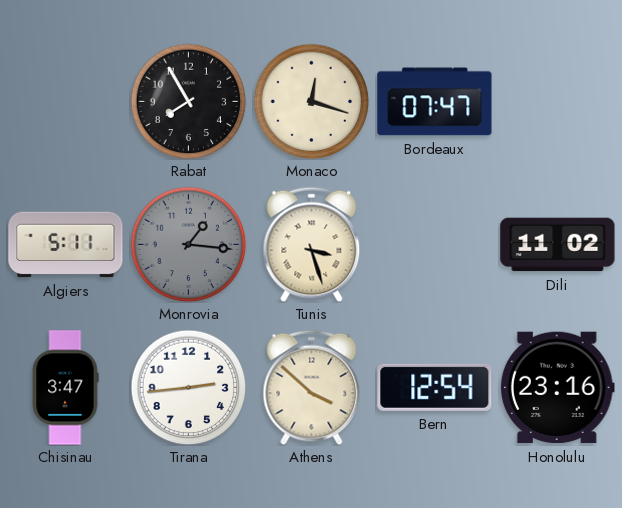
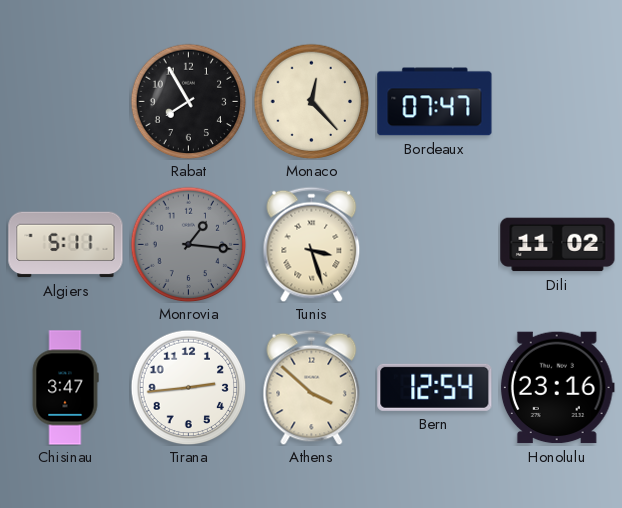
Monaco: 12:18 -> 12:23 (311, 101)
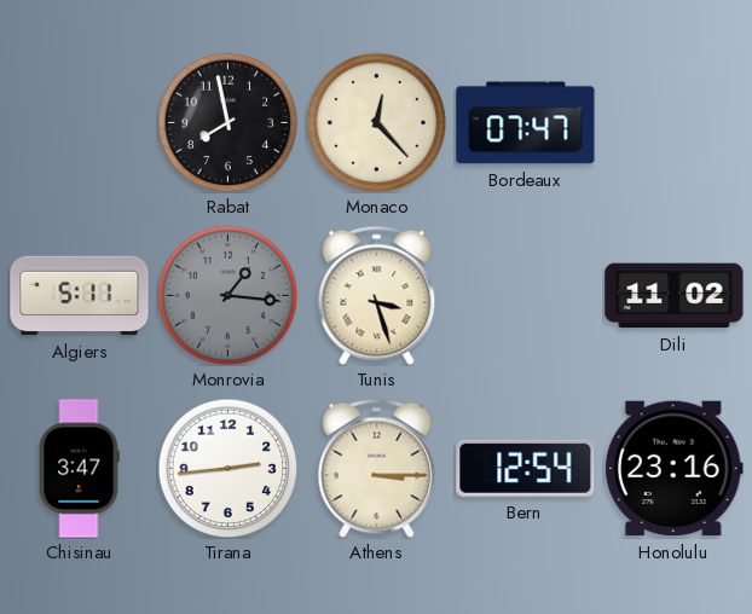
Rabat: 7:55 -> 7:58 (227, 122)
Athens: 3:52 -> 3:15 (377, 468)
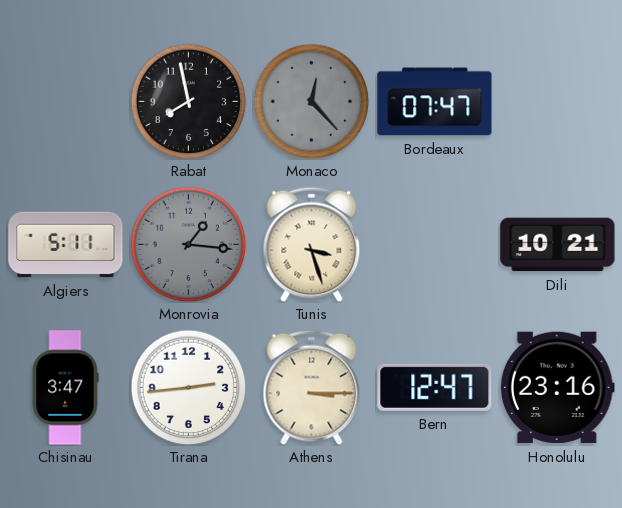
Monaco dial: cream -> grey (311, 101)
Dili: 11:02 -> 10:21 (558, 245)
Bern: 12:54 -> 12:47 (435, 387)
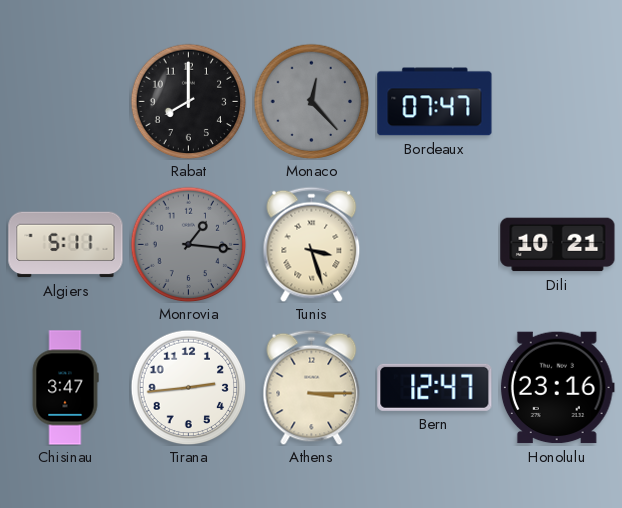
Rabat: 7:58 -> 8:00 (188, 101)
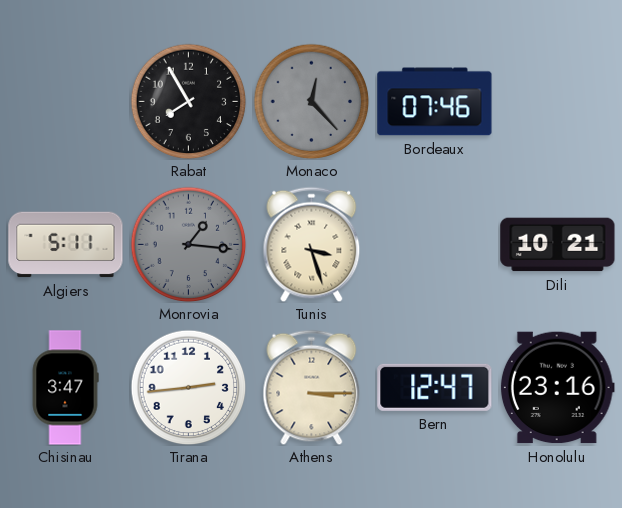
Rabat: 8:00 -> 7:55 (188, 101)
Bordeaux: 07:47 -> 07:46 (435, 102)
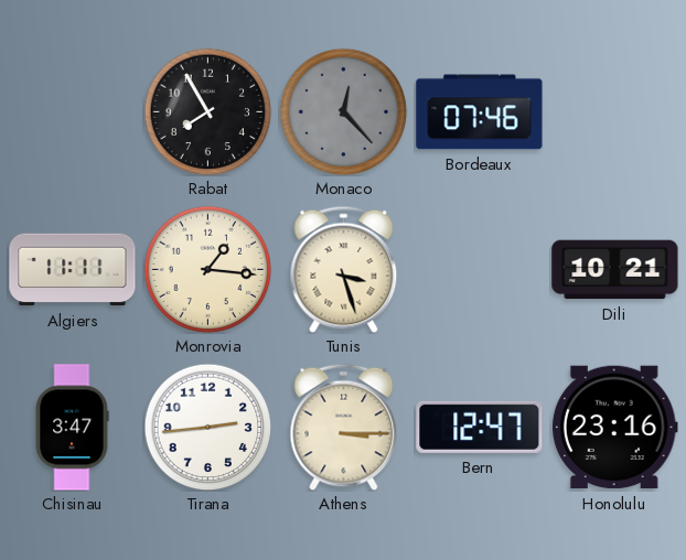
Algiers: 5:11 -> 11:11 (73, 270)
Monrovia dial: grey -> cream (207, 269)
